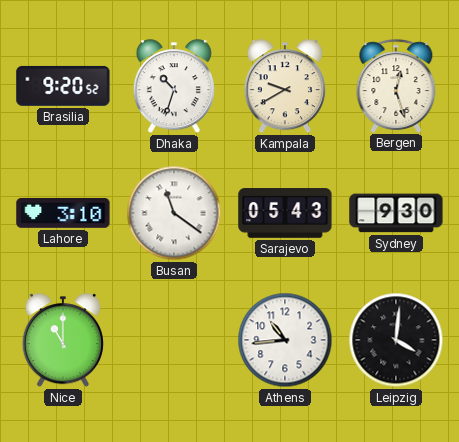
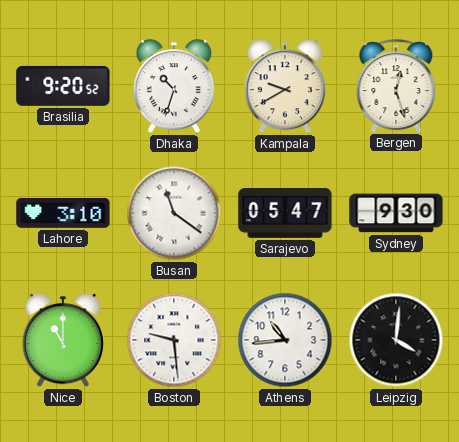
Sarajevo: 05:43 -> 05:47 (285, 213)
Boston: none -> 9:29 (174, 340)
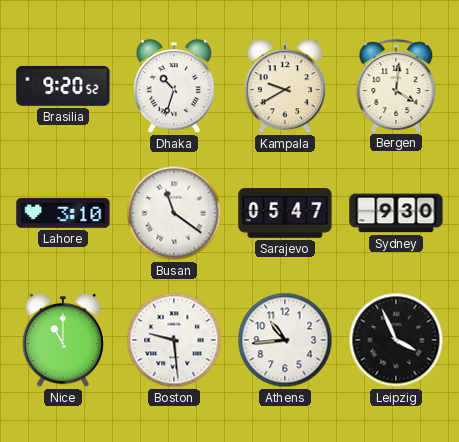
Bergen: 12:27 -> 4:01 (396, 86)
Leipzig: 4:01 -> 3:56 (396, 340)
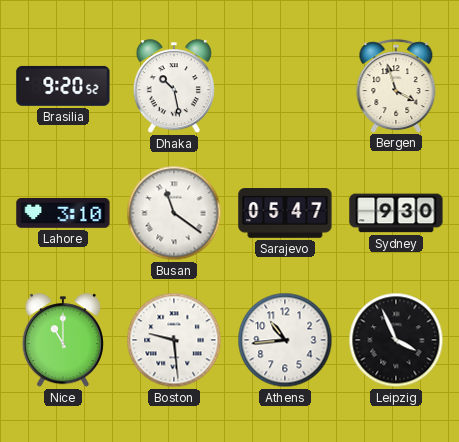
Dhaka: 10:33 -> 10:28 (174, 87)
Kampala: 9:40 -> none (285, 87)
Bergen: 4:01 -> 3:57 (396, 86)
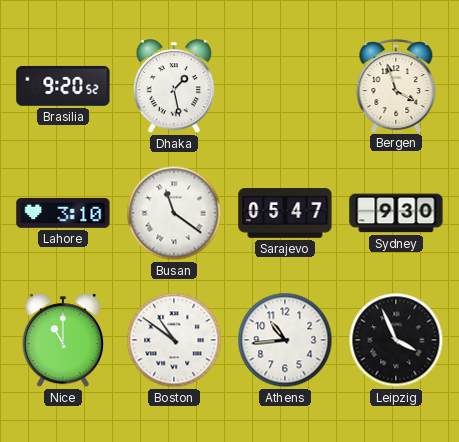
Dhaka: 10:28 -> 1:28 (174, 87)
Boston: 9:29 -> 10:51 (174, 340)
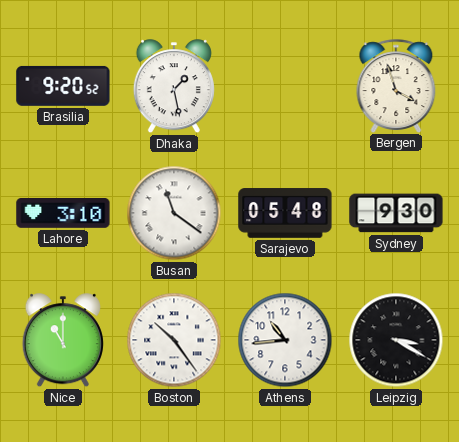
Sarajevo: 05:47 -> 05:48 (285, 213)
Boston: 10:51 -> 10:24 (174, 340)
Leipzig: 3:56 -> 3:20 (396, 340)
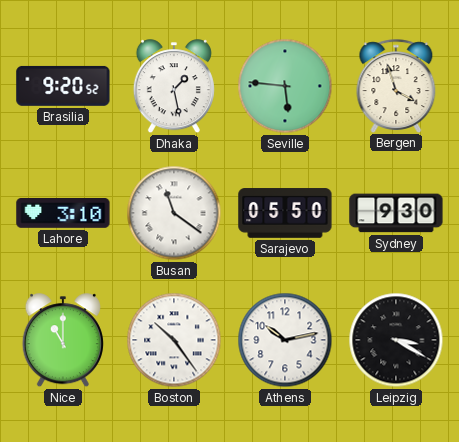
Seville: none -> 5:46 (285, 86)
Sarajevo: 05:48 -> 05:50 (285, 213)
Athens: 10:44 -> 10:13 (285, 340)
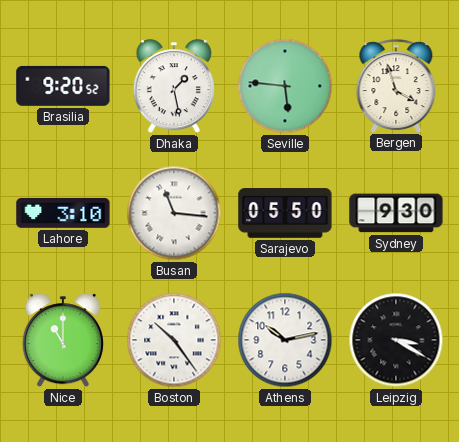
Busan: 11:21 -> 11:16 (174, 213)
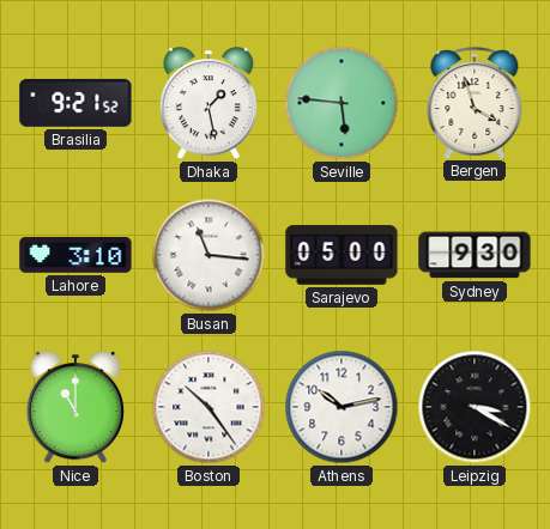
Brasilia: 9:20 -> 9:21 (75, 103)
Sarajevo: 05:50 -> 05:00 (342, 255)
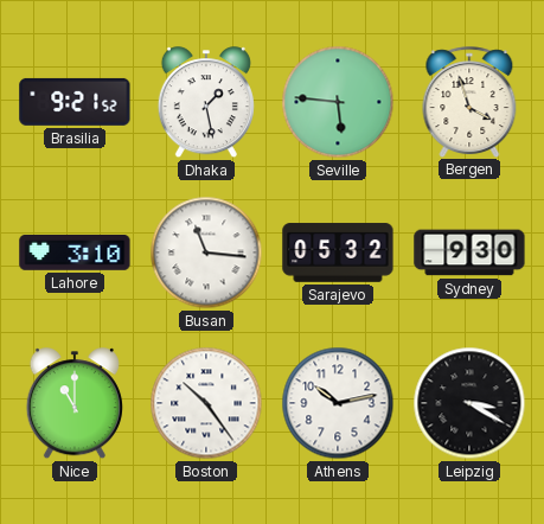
Sarajevo: 05:00 -> 05:32 (338, 253)
